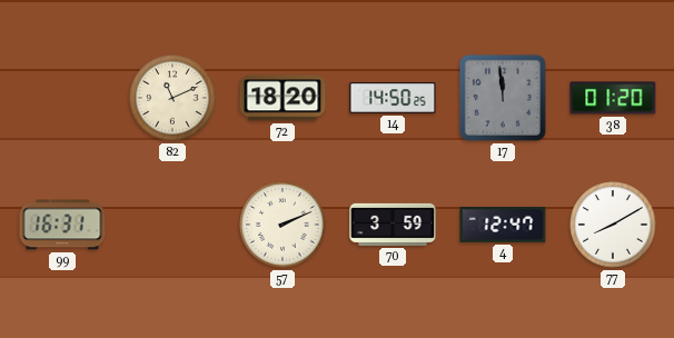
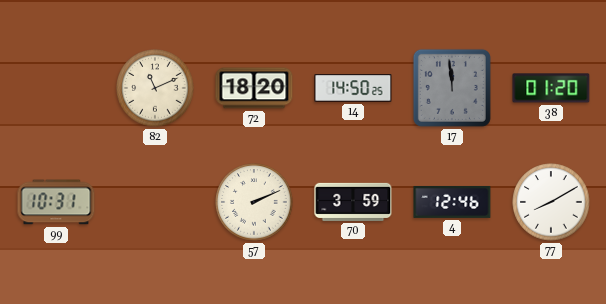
99: 16:31 -> 10:31 (56, 202)
4: 12:47 -> 12:46 (452, 202)
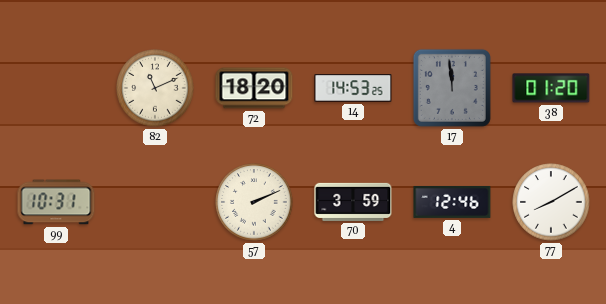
14: 14:50 -> 14:53 (353, 88)
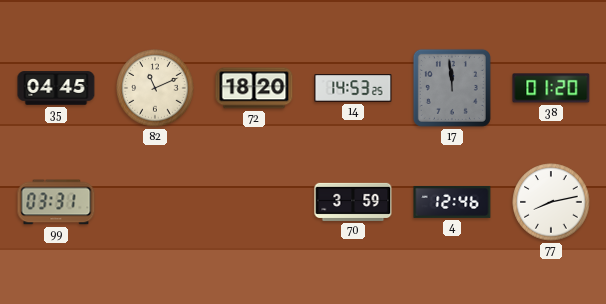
35: none -> 04:45 (56, 88)
99: 10:31 -> 03:31 (56, 202)
57: 2:11 -> none (254, 202)
77: 8:10 -> 8:13 (551, 202)
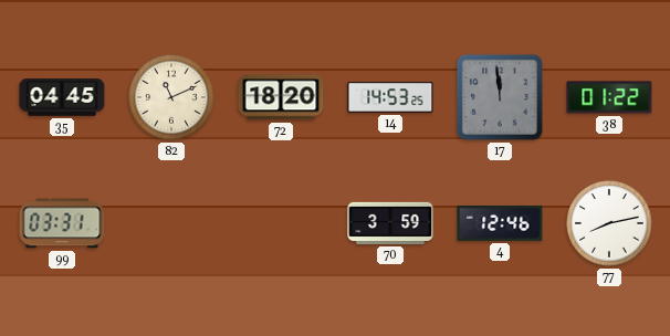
38: 01:20 -> 01:22 (609, 97)
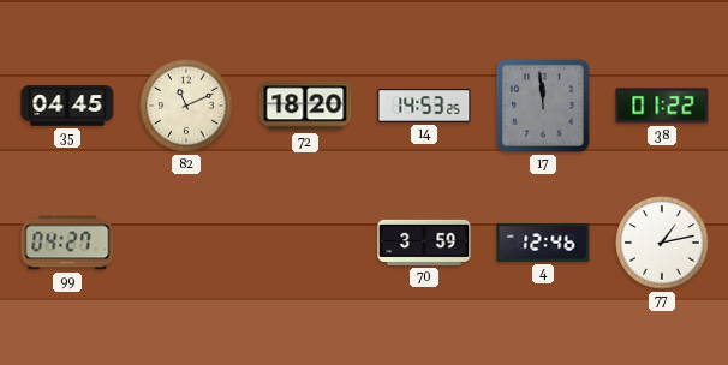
99: 03:31 -> 04:27 (67, 243)
77: 8:13 -> 1:13 (662, 243)
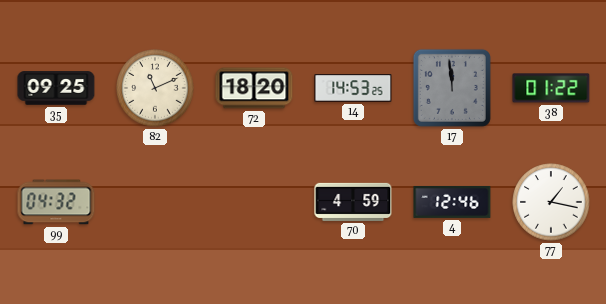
35: 04:45 -> 09:25 (56, 88)
99: 04:27 -> 04:32 (56, 202)
70: 3:59 -> 4:59 (353, 202)
77: 1:13 -> 1:17 (551, 202)
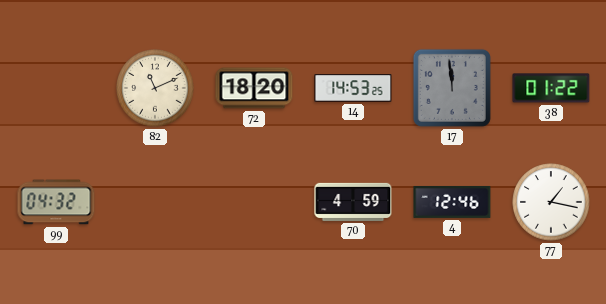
35: 09:25 -> none (56, 88)
